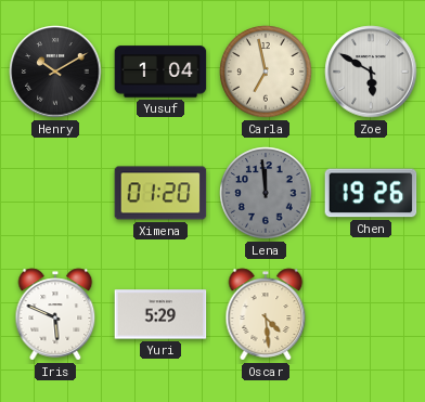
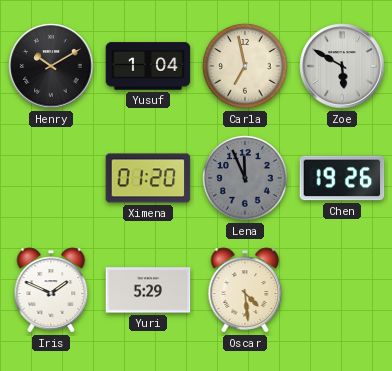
Lena: 11:59 -> 11:56 (245, 178)
Iris: 5:49 -> 1:49 (51, 290)
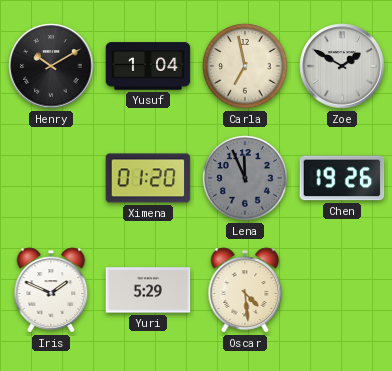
Zoe: 5:50 -> 1:50 (342, 66)
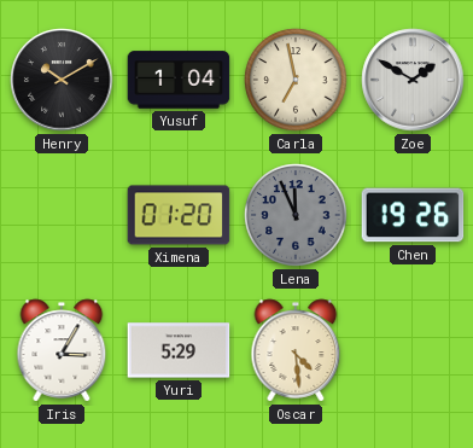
Iris: 1:49 -> 3:05 (62, 350)
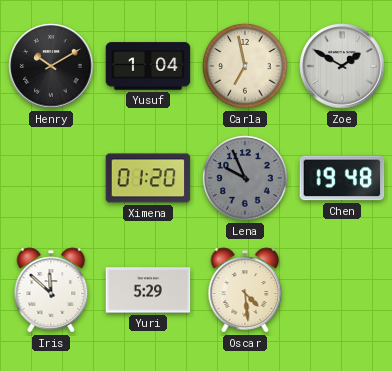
Lena: 11:56 -> 9:56 (245, 178)
Chen: 19:26 -> 19:48 (342, 178)
Iris: 3:05 -> 11:52 (51, 290)
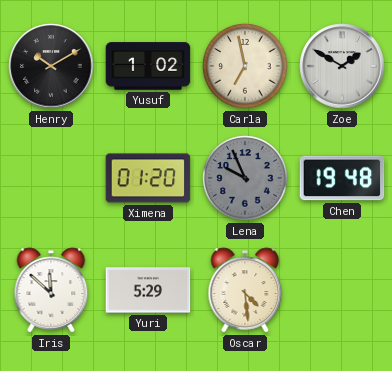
Yusuf: 1:04 -> 1:02 (148, 66)
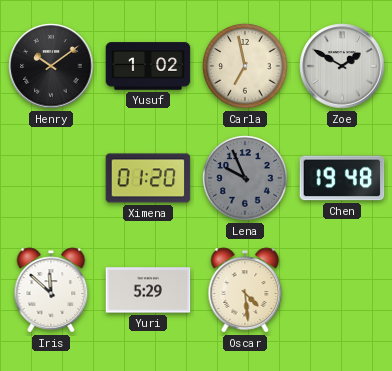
Henry: 10:10 -> 10:09 (51, 66)
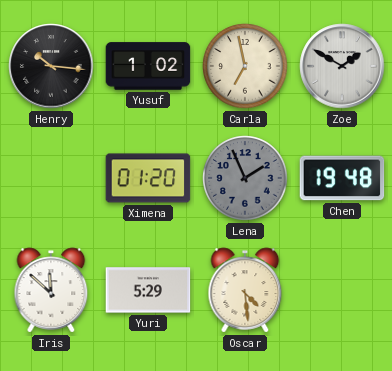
Henry: 10:09 -> 10:16 (51, 66)
Lena: 9:56 -> 1:56 (245, 178)
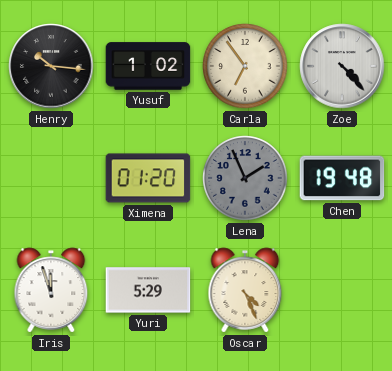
Carla: 6:58 -> 6:54 (245, 66)
Zoe: 1:50 -> 4:23 (342, 66)
Iris: 11:52 -> 11:57 (51, 290)
Oscar: 4:29 -> 4:26 (245, 290)
